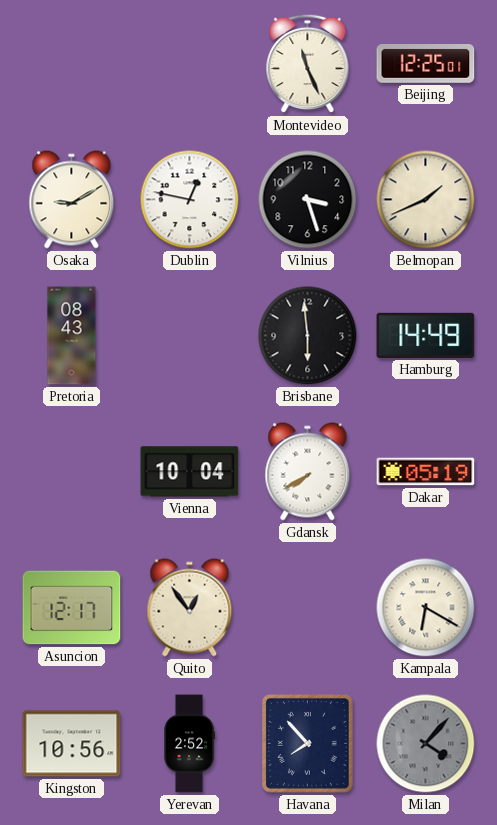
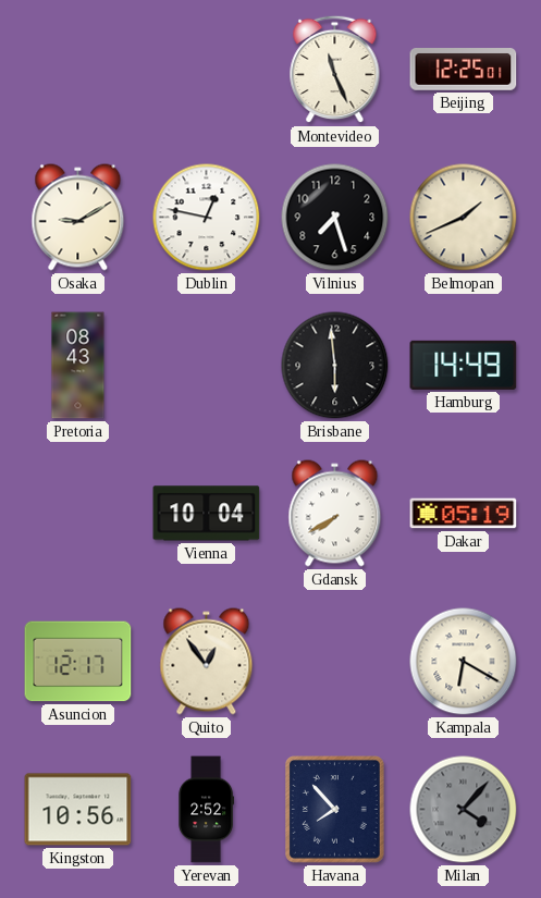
Vilnius: 3:27 -> 7:27 (335, 218)
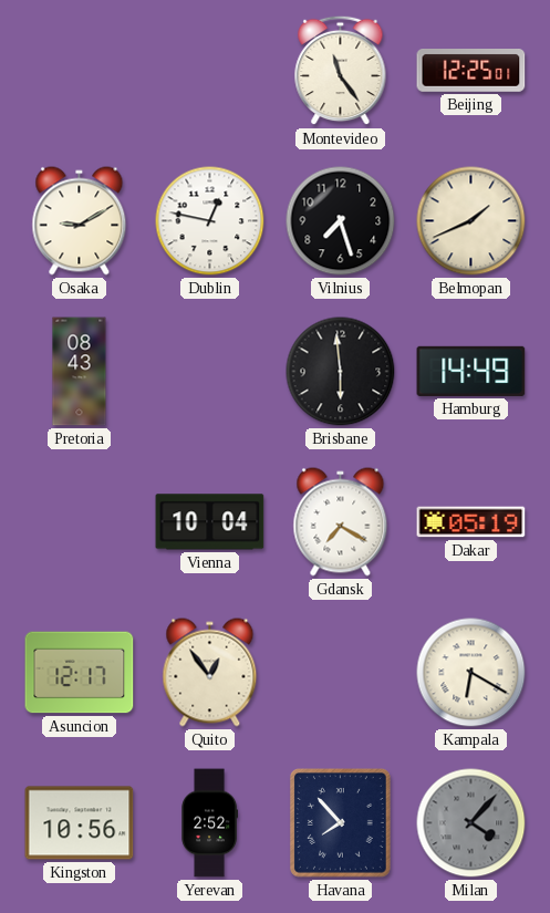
Montevideo: 11:26 -> 11:24 (341, 71)
Gdansk: 7:40 -> 7:20 (341, 522)
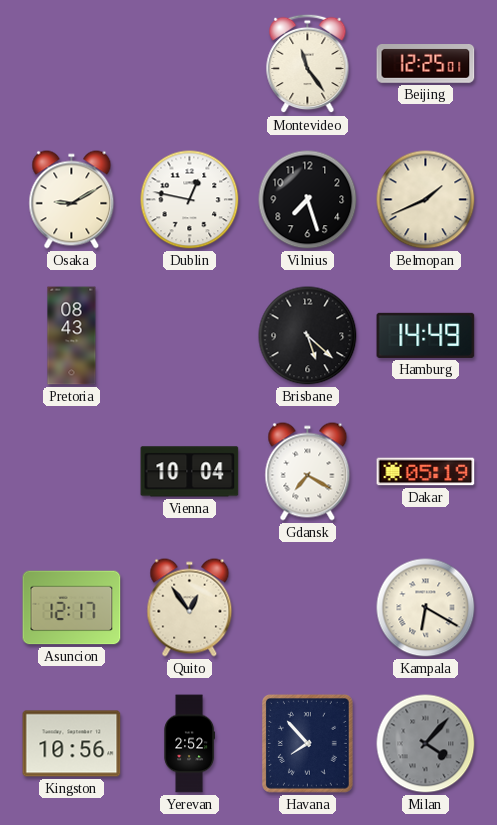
Brisbane: 5:59 -> 5:22 (308, 336)
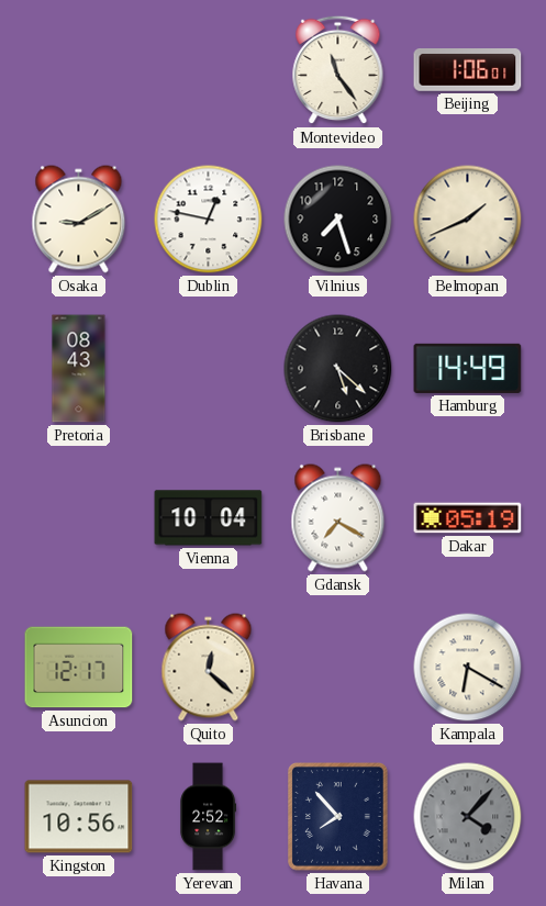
Beijing: 12:25 -> 1:06 (468, 70)
Quito: 12:54 -> 12:22 (209, 668)
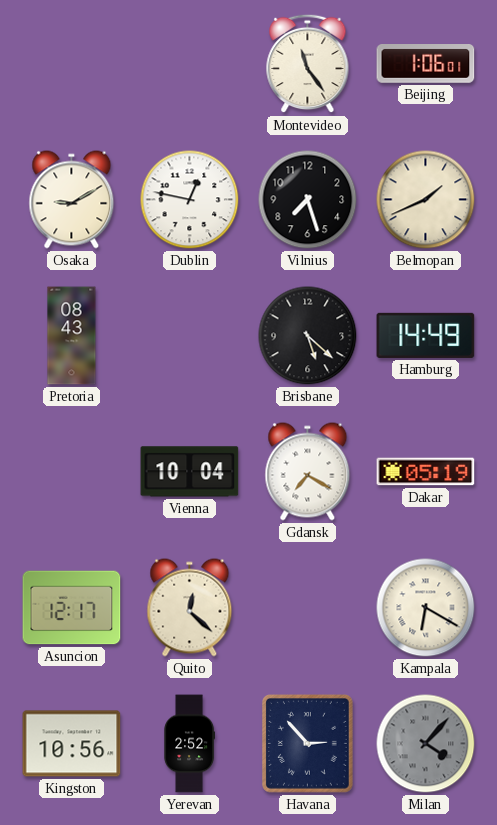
Havana: 7:53 -> 2:53 (307, 744)
